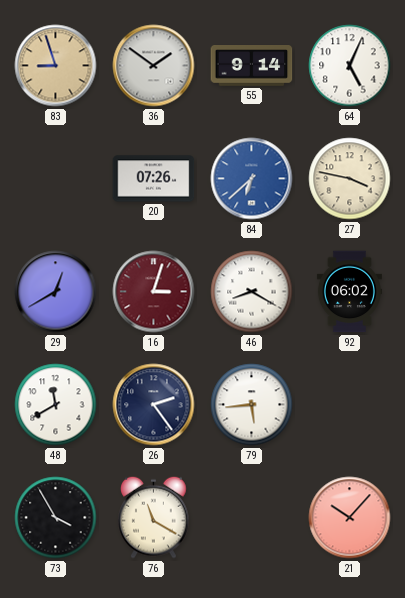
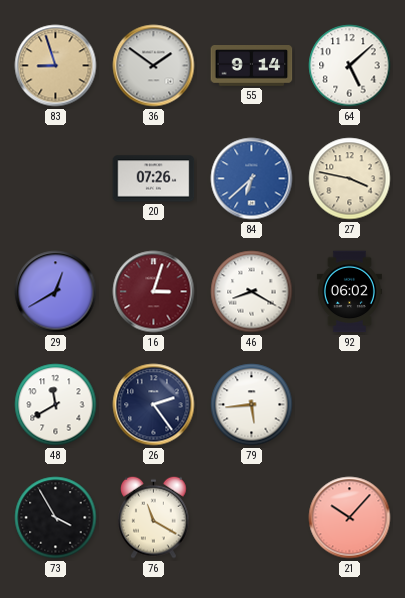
64: 5:04 -> 5:08 (350, 66)
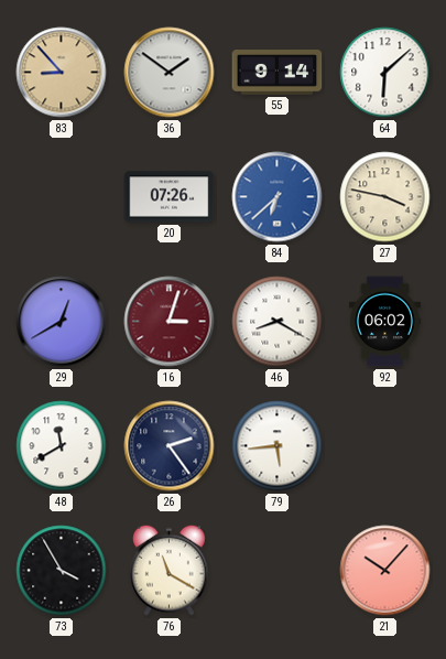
83: 8:57 -> 8:53 (62, 73)
64: 5:08 -> 6:08 (385, 73)
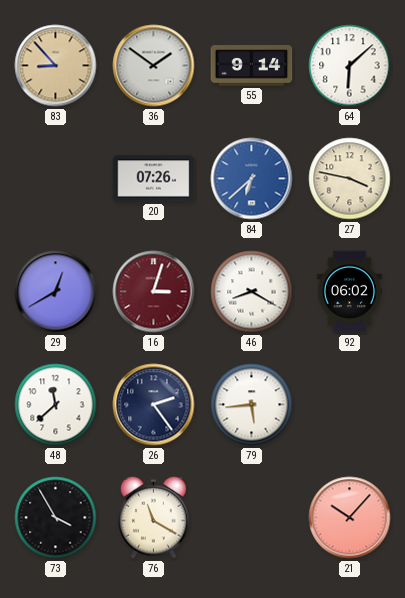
48: 11:40 -> 11:38 (56, 405)
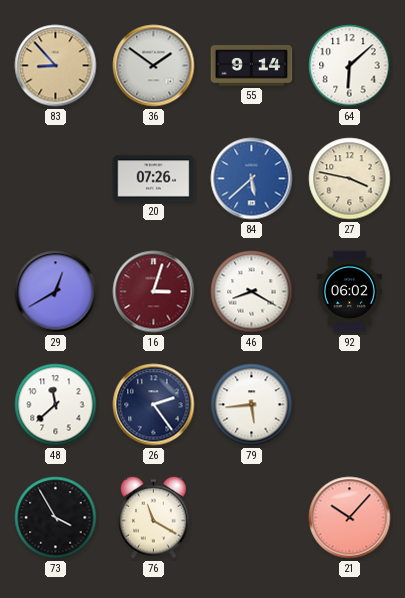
84: 6:38 -> 5:38 (252, 179)
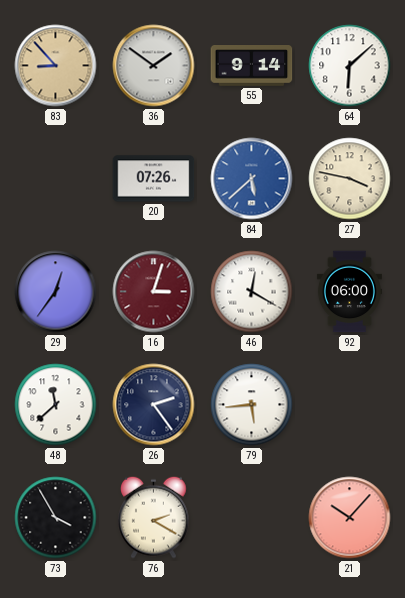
29: 12:40 -> 12:36 (56, 292)
46: 8:20 -> 12:20 (252, 292)
92: 06:02 -> 06:00 (349, 292)
76: 11:20 -> 2:20 (154, 517)
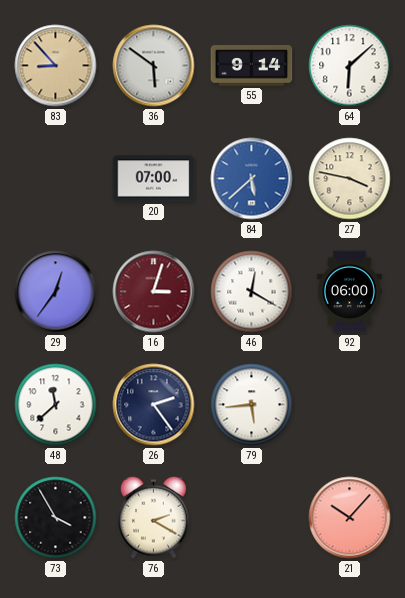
36: 1:51 -> 5:51 (154, 66)
20: 07:26 -> 07:00 (154, 179)
